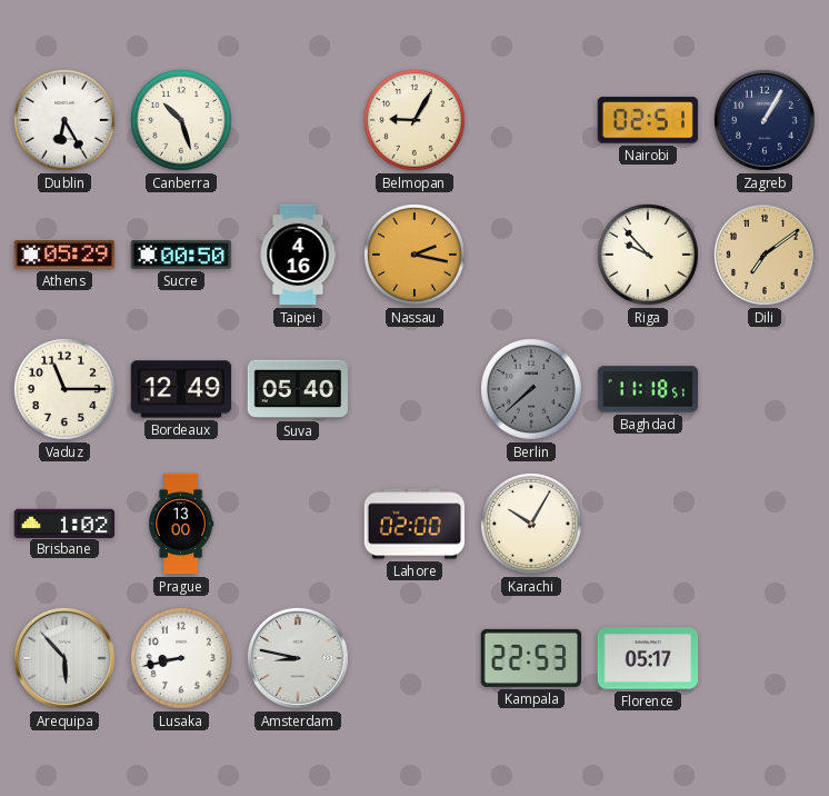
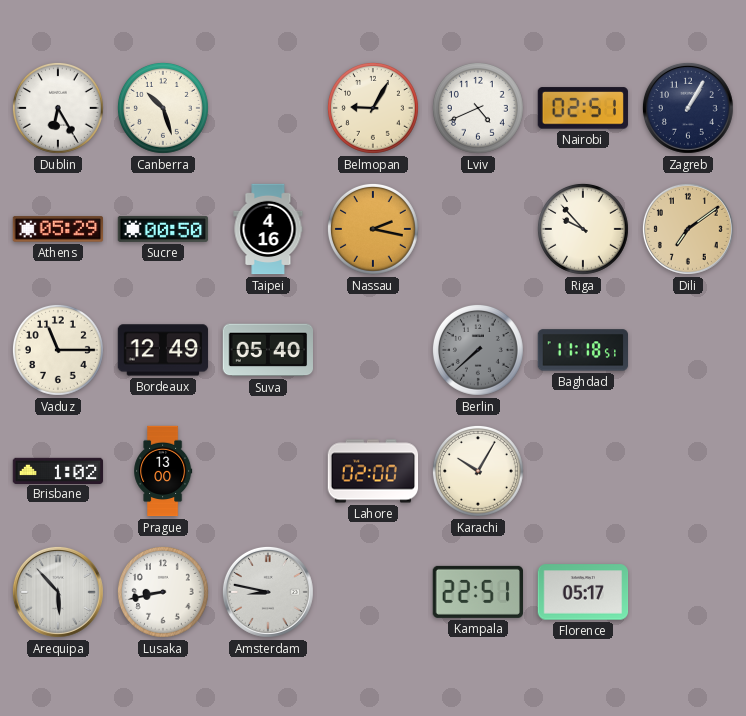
Lviv: none -> 4:41 (478, 108)
Kampala: 22:53 -> 22:51 (477, 592)
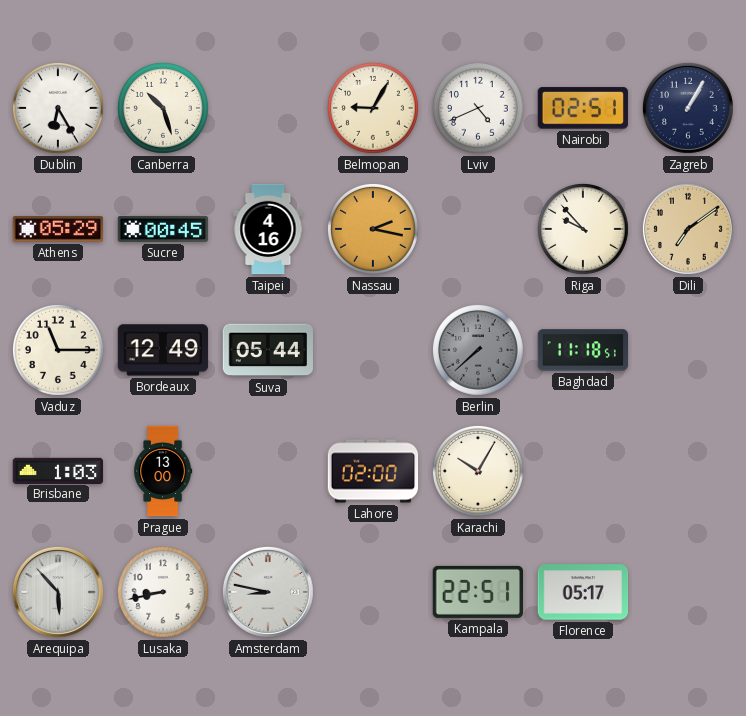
Sucre: 00:50 -> 00:45 (163, 229)
Suva: 05:40 -> 05:44 (268, 350)
Brisbane: 1:02 -> 1:03 (58, 470)
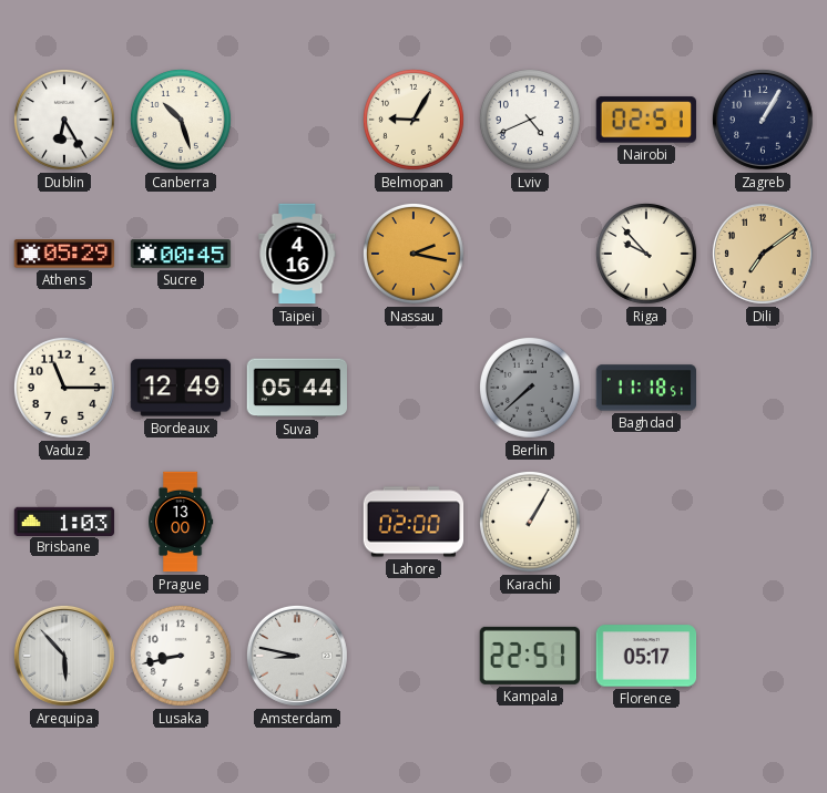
Karachi: 10:05 -> 1:05 (530, 522)
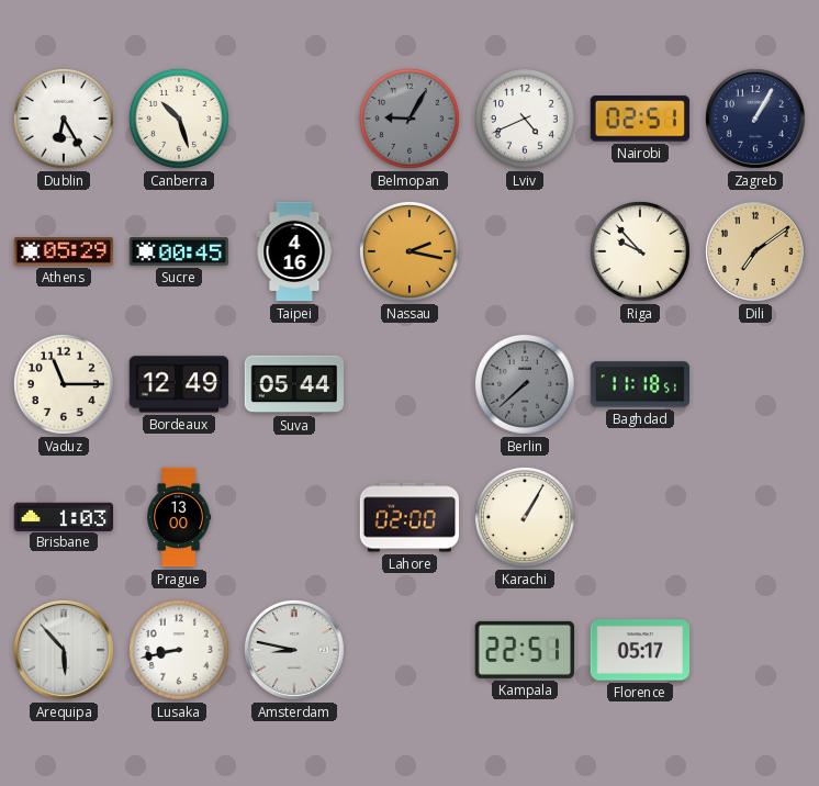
Belmopan dial: cream -> grey (409, 119)
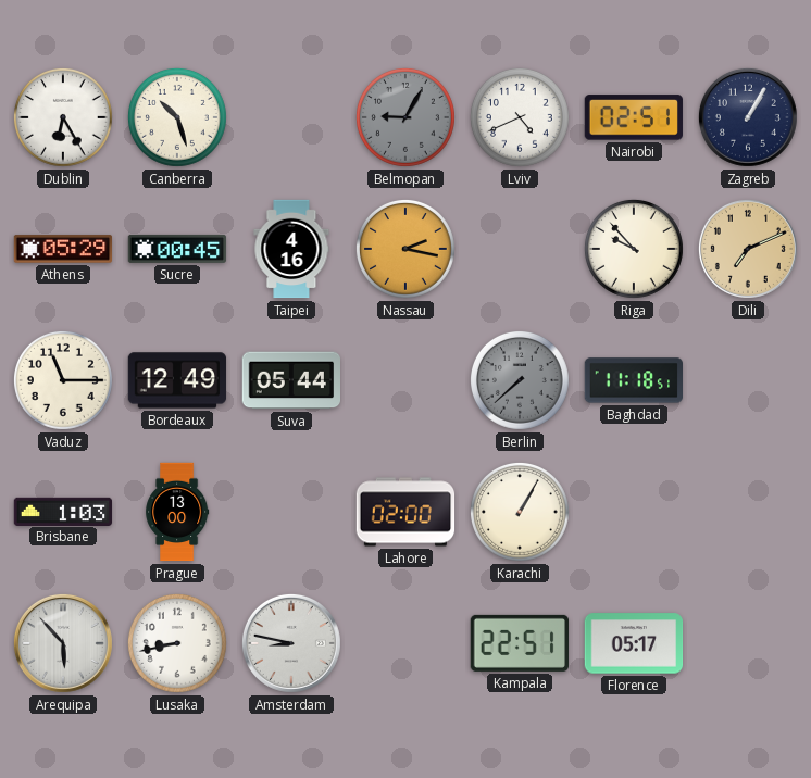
Dili: 7:09 -> 7:11 (748, 249)
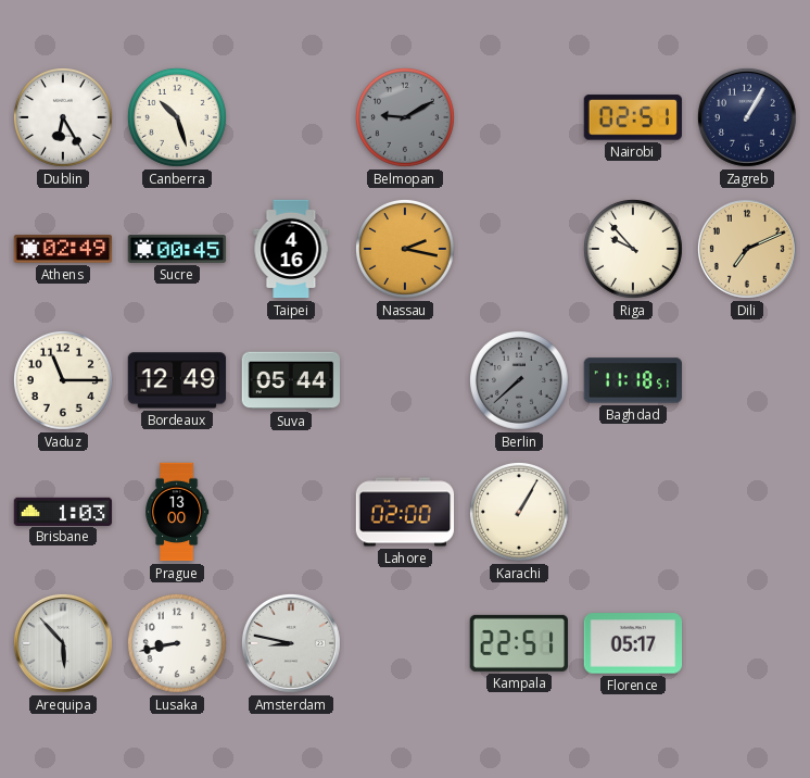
Belmopan: 9:05 -> 9:10 (405, 117)
Lviv: 4:41 -> none (520, 117)
Athens: 05:29 -> 02:49 (63, 249)
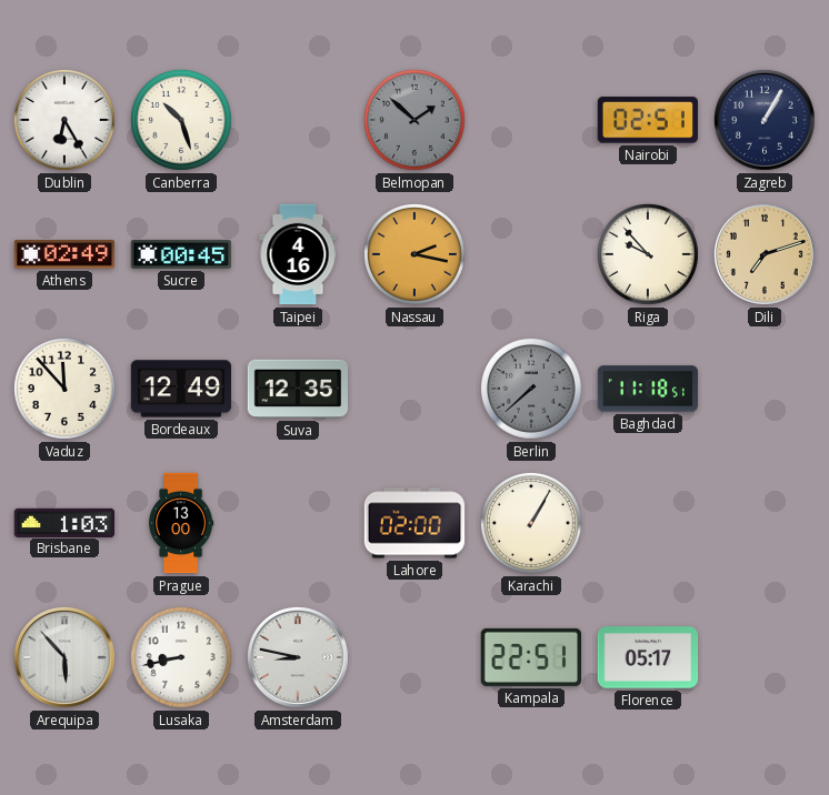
Belmopan: 9:10 -> 1:52 (414, 120)
Dili: 7:11 -> 7:12 (765, 254)
Vaduz: 11:15 -> 11:53 (64, 389)
Suva: 05:44 -> 12:35 (298, 389)
